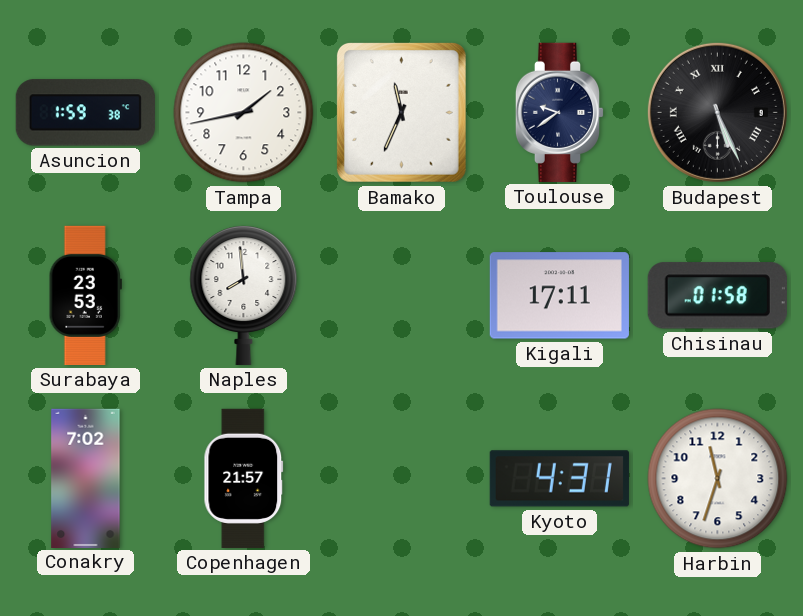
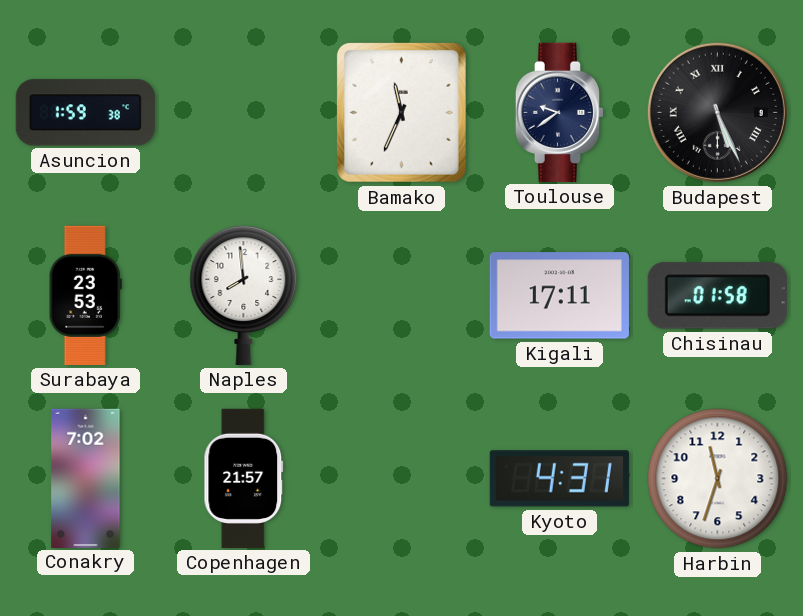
Tampa: 1:43 -> none (244, 113)
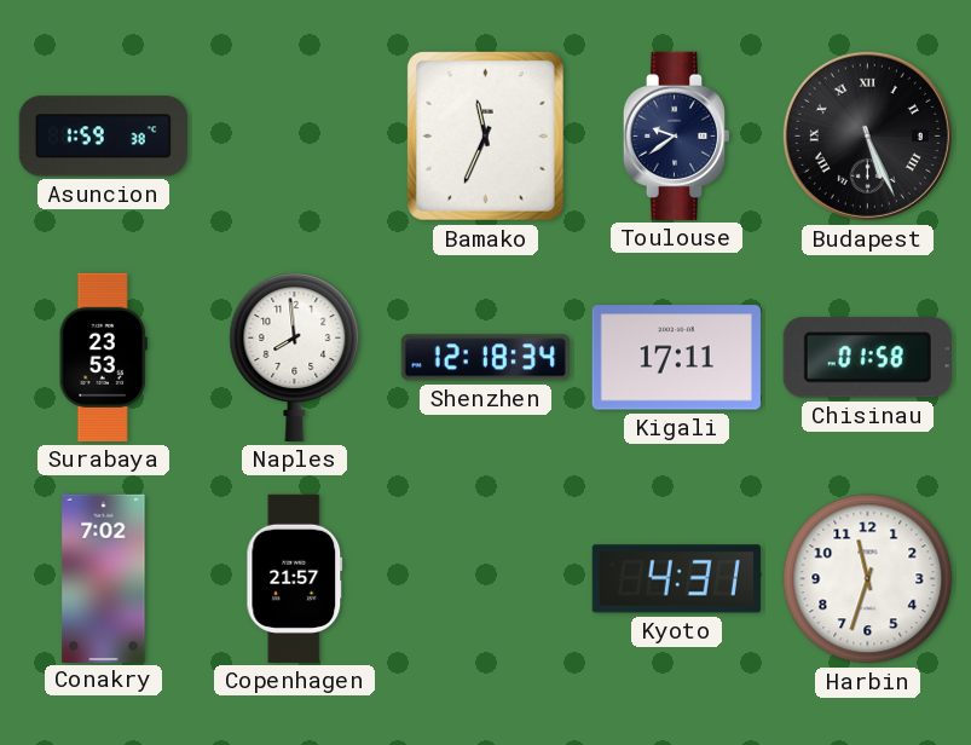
Shenzhen: none -> 12:18 (485, 358)
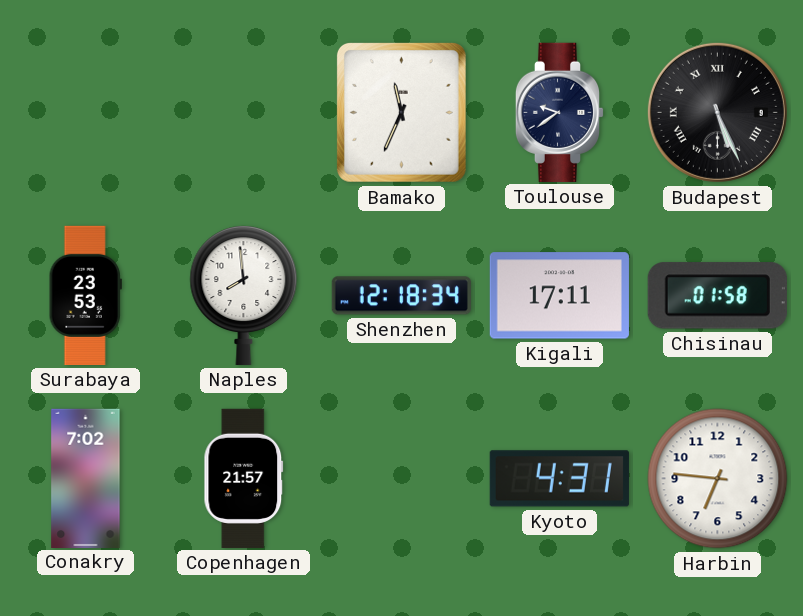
Asuncion: 1:59 -> none (103, 137)
Harbin: 11:33 -> 6:46 (718, 479)
